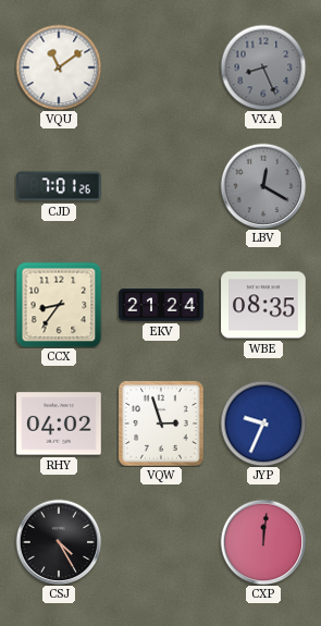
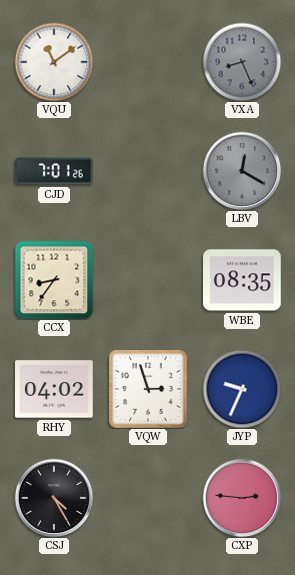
EKV: 21:24 -> none (161, 305)
CXP: 12:01 -> 2:46 (242, 498)
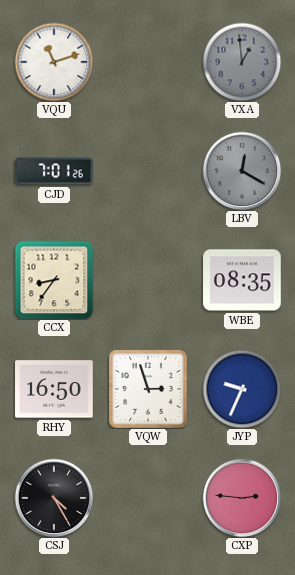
VQU: 11:09 -> 11:12 (54, 62)
VXA: 8:26 -> 12:59 (242, 62)
RHY: 04:02 -> 16:50 (54, 389)
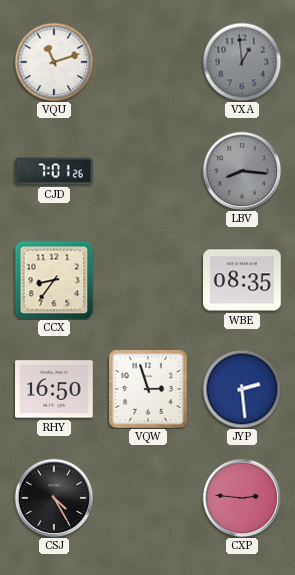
LBV: 12:20 -> 8:16 (242, 171)
JYP: 9:34 -> 2:29 (242, 389)
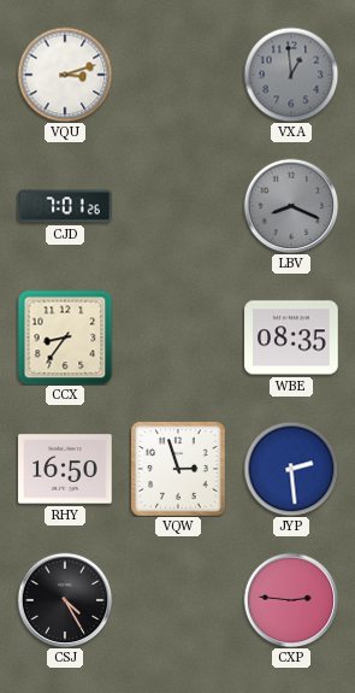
VQU: 11:12 -> 3:12 (65, 75)
LBV: 8:16 -> 8:19 (291, 206)
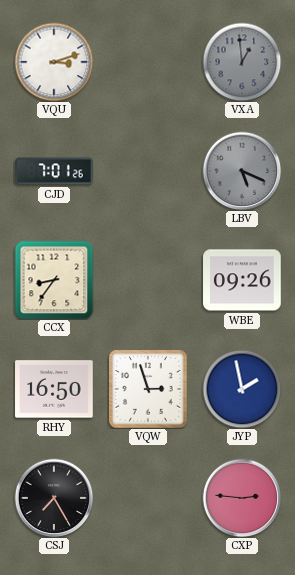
LBV: 8:19 -> 5:19 (242, 171)
WBE: 08:35 -> 09:26 (242, 280)
JYP: 2:29 -> 1:58 (242, 389)
CSJ: 4:25 -> 7:25 (54, 498)
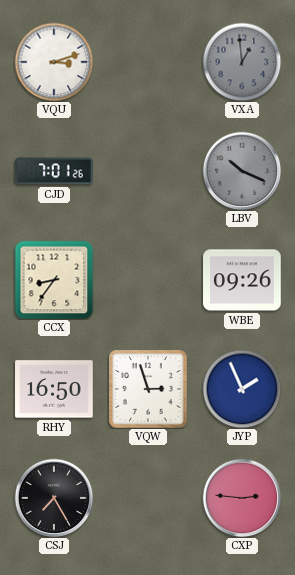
LBV: 5:19 -> 10:19 (242, 171)
JYP: 1:58 -> 1:56 (242, 389)
